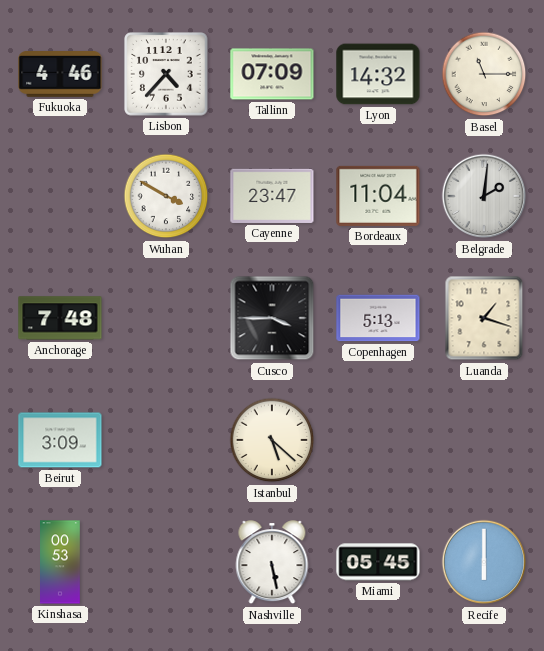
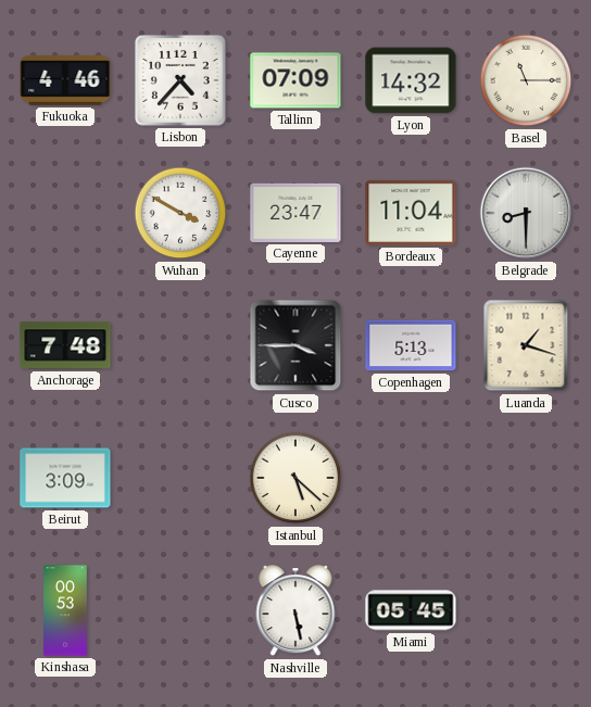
Belgrade: 2:01 -> 8:30 (526, 213)
Recife: 6:00 -> none (484, 562)
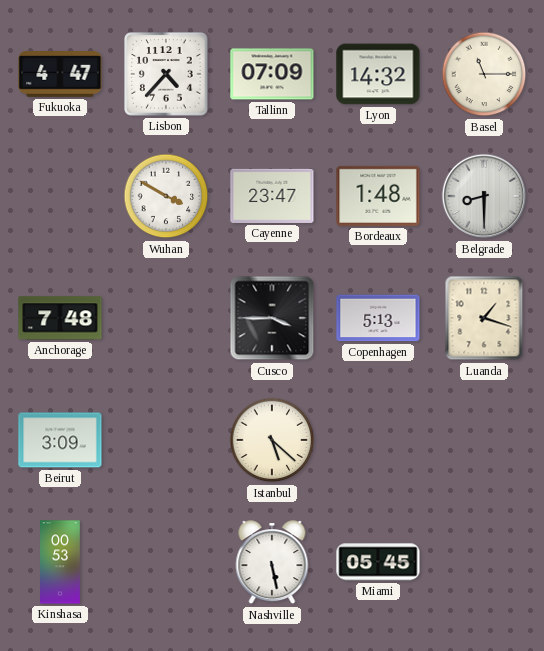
Fukuoka: 4:46 -> 4:47 (60, 75)
Bordeaux: 11:04 -> 1:48 (378, 196)
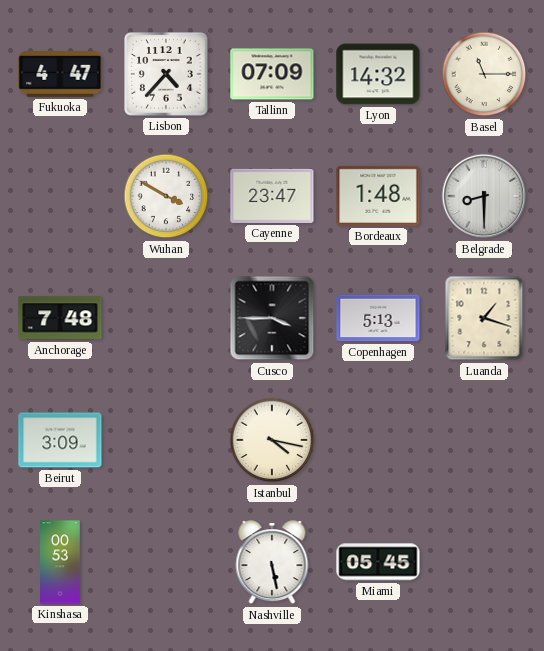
Istanbul: 5:22 -> 4:17 (272, 440)
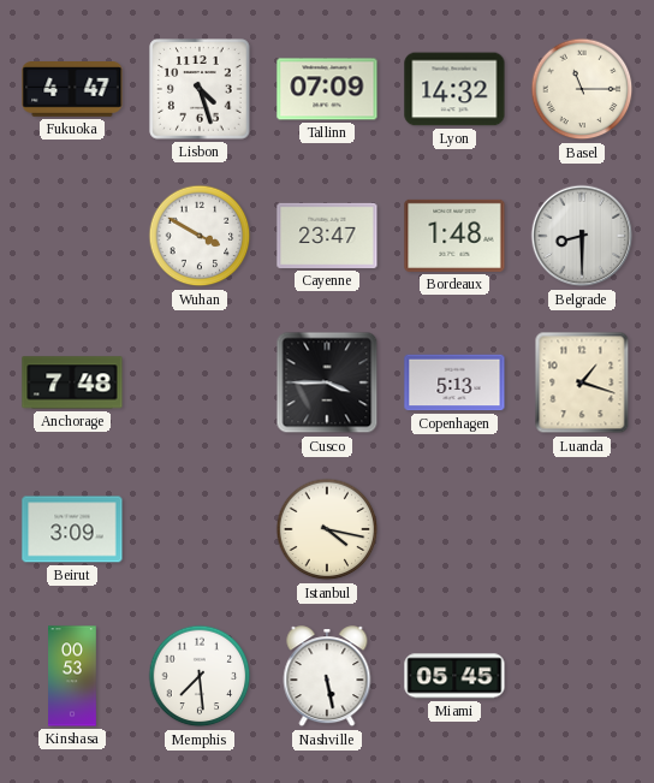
Lisbon: 4:37 -> 4:27 (200, 89)
Memphis: none -> 7:29 (200, 676)
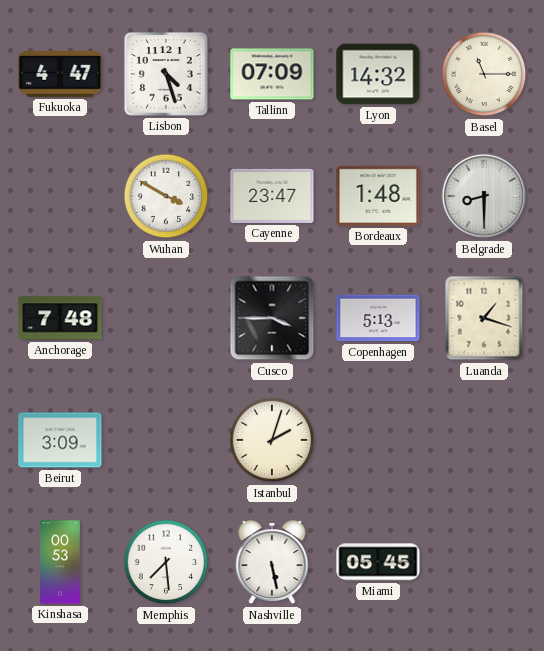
Istanbul: 4:17 -> 2:03 (272, 440)
